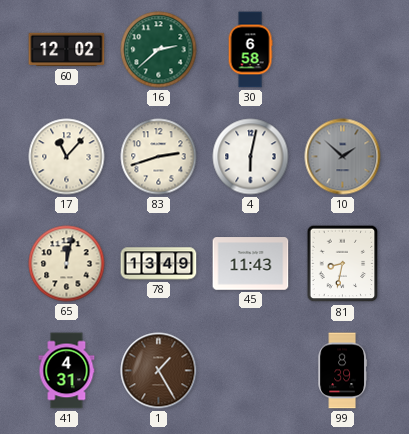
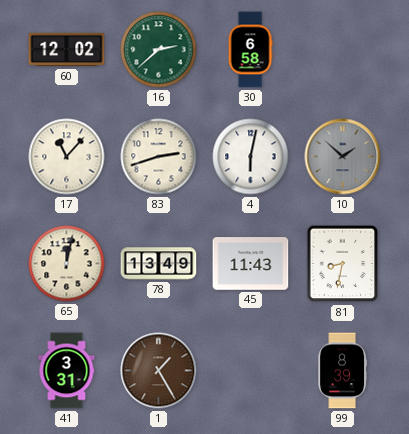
41: 4:31 -> 3:31 (67, 371)
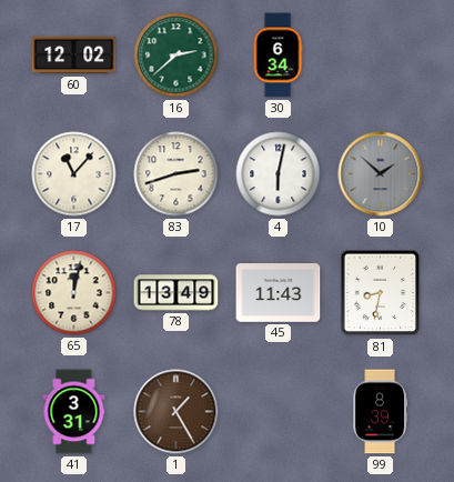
30: 6:58 -> 6:34 (278, 56)
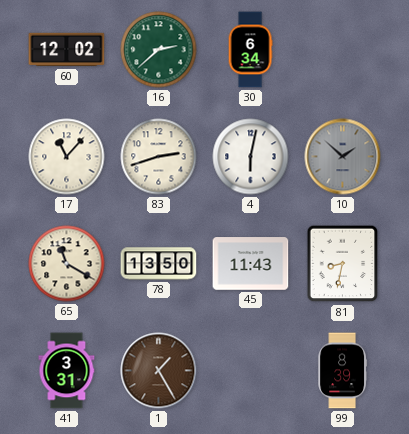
65: 12:02 -> 11:20 (67, 264)
78: 13:49 -> 13:50 (159, 264)
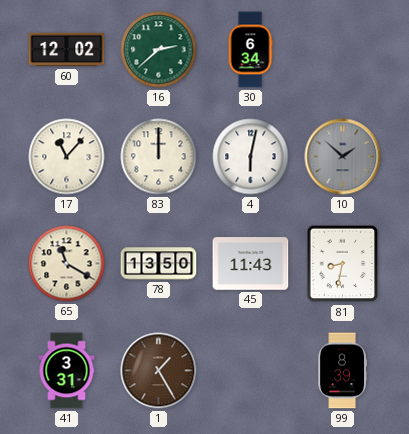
83: 2:42 -> 12:00 (159, 157)
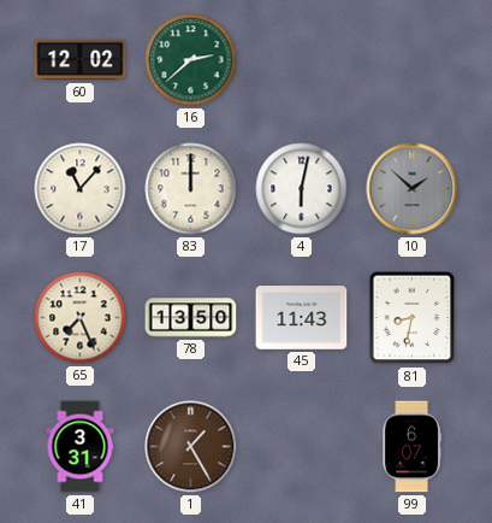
30: 6:34 -> none (250, 50)
65: 11:20 -> 7:26 (81, 318)
99: 8:39 -> 6:07 (413, 447)
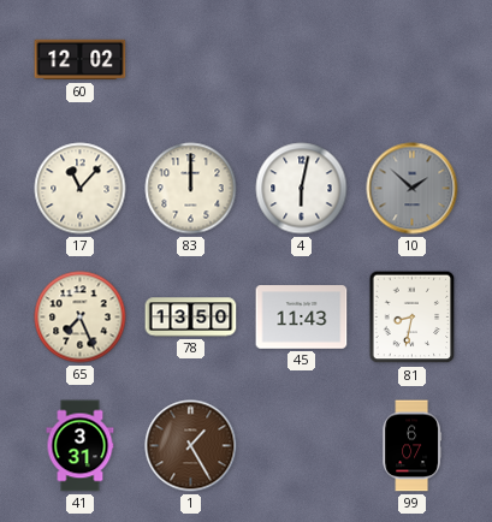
16: 2:38 -> none (191, 60)
